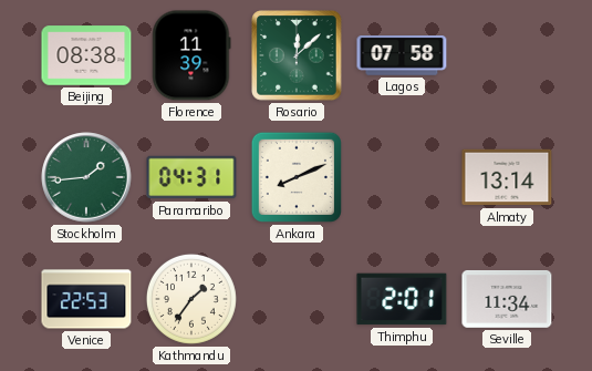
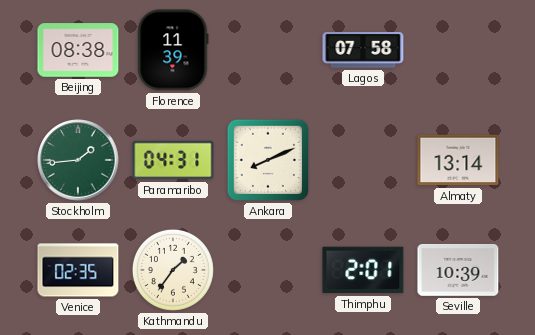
Rosario: 12:08 -> none (297, 55)
Venice: 22:53 -> 02:35 (78, 270)
Seville: 11:34 -> 10:39 (458, 270)
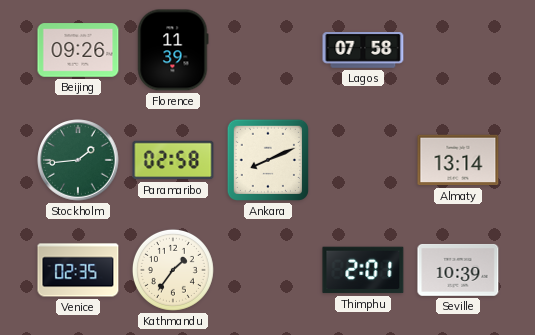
Beijing: 08:38 -> 09:26 (78, 50)
Paramaribo: 04:31 -> 02:58 (173, 160)
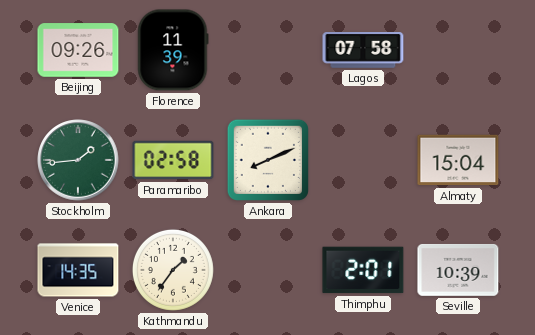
Almaty: 13:14 -> 15:04 (458, 160)
Venice: 02:35 -> 14:35 (78, 270)
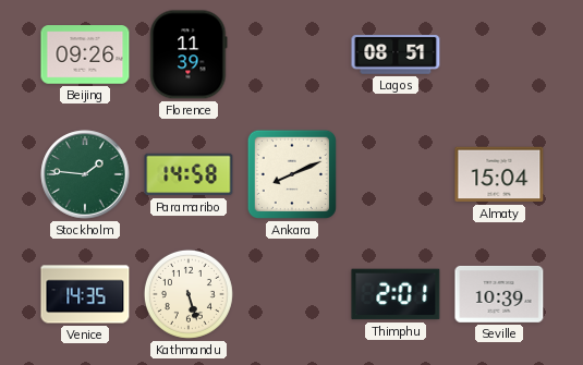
Lagos: 07:58 -> 08:51 (396, 56)
Stockholm: 1:44 -> 1:46 (85, 174)
Paramaribo: 02:58 -> 14:58 (189, 174)
Kathmandu: 1:36 -> 5:27 (189, 294)
